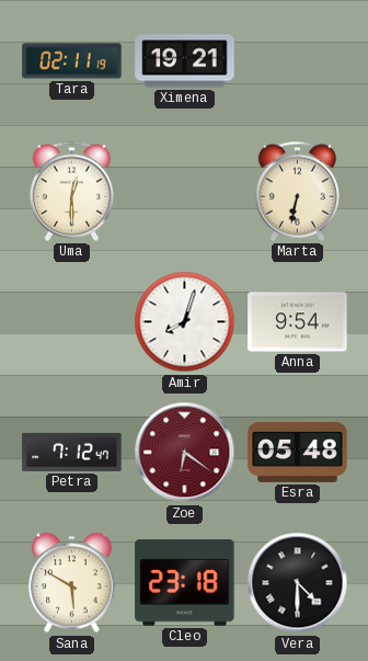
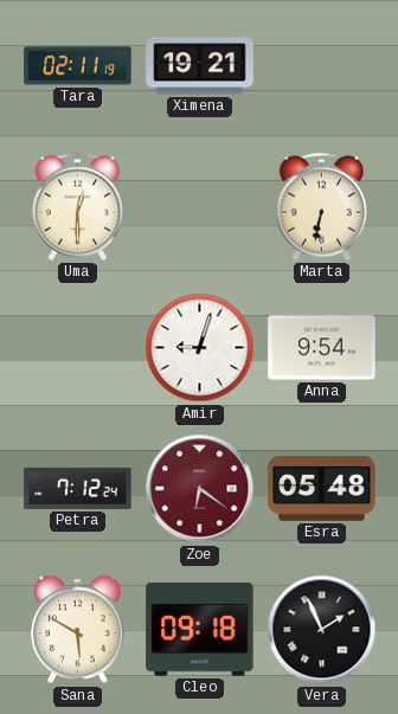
Amir: 8:03 -> 9:03 (200, 348)
Petra: 7:12:47 -> 7:12:24 (78, 488)
Cleo: 23:18 -> 09:18 (200, 630)
Vera: 4:30 -> 1:56 (322, 630)
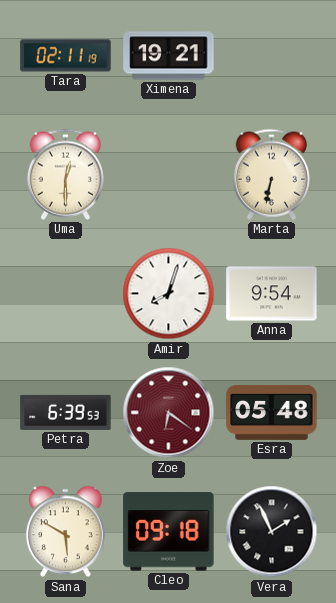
Amir: 9:03 -> 8:03 (169, 294)
Petra: 7:12 -> 6:39 (66, 412)
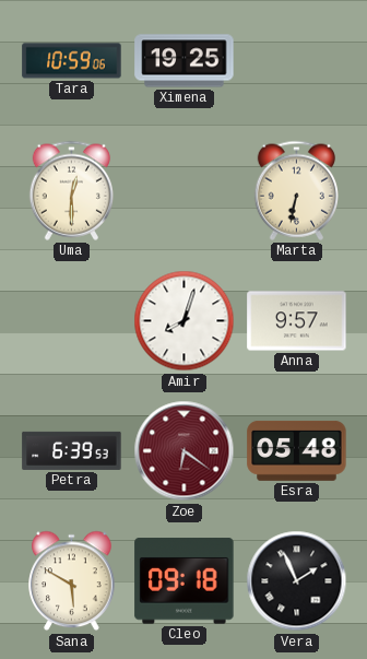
Tara: 02:11 -> 10:59 (72, 61)
Ximena: 19:21 -> 19:25 (185, 61)
Anna: 9:54 -> 9:57 (297, 321)
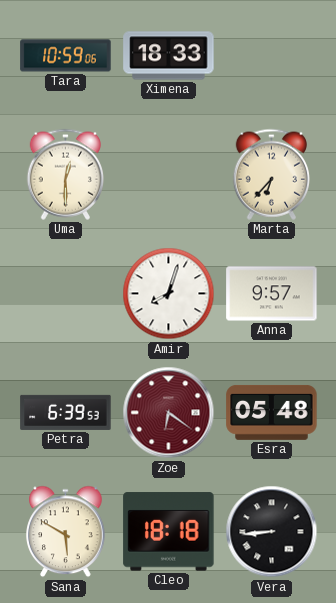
Ximena: 19:25 -> 18:33 (169, 56)
Marta: 6:32 -> 6:37 (271, 174)
Cleo: 09:18 -> 18:18 (169, 532)
Vera: 1:56 -> 8:44 (272, 532)
